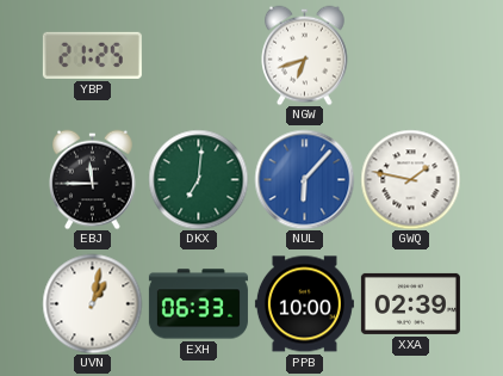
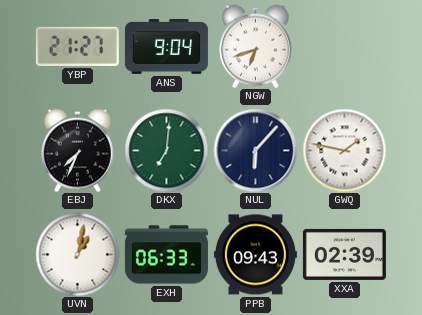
YBP: 21:25 -> 21:27 (77, 46)
ANS: none -> 9:04 (166, 46)
EBJ: 11:45 -> 7:34 (78, 150)
NUL dial: blue -> navy (255, 150)
PPB: 10:00 -> 09:43 (255, 255)
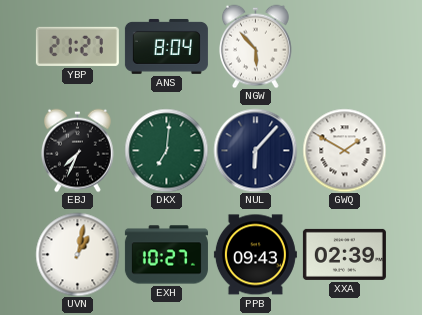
ANS: 9:04 -> 8:04 (166, 46)
NGW: 6:42 -> 5:53 (256, 46)
GWQ: 1:47 -> 1:50 (344, 150)
EXH: 06:33 -> 10:27 (166, 255)
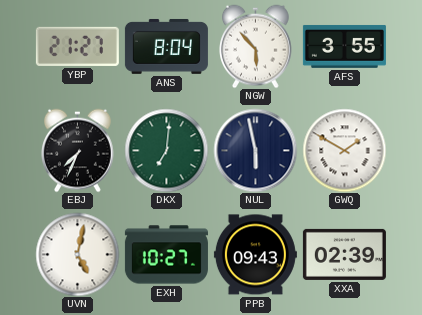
AFS: none -> 3:55 (344, 46)
NUL: 6:07 -> 5:58 (255, 150)
UVN: 1:02 -> 5:02 (77, 254)
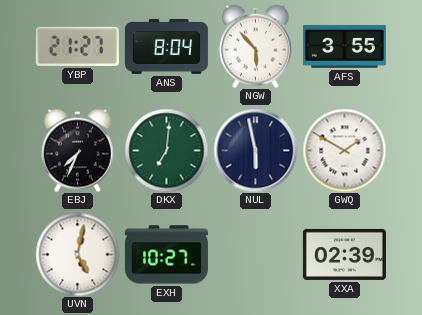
PPB: 09:43 -> none (255, 255)
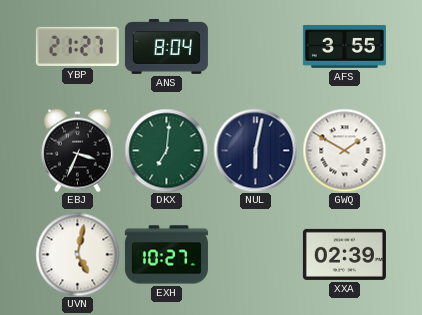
NGW: 5:53 -> none (256, 46)
EBJ: 7:34 -> 3:34 (78, 150)
NUL: 5:58 -> 6:02 (255, 150)
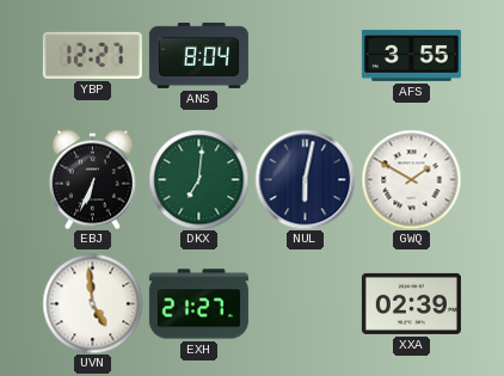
YBP: 21:27 -> 12:27 (92, 55)
EBJ: 3:34 -> 6:34 (93, 179)
UVN: 5:02 -> 4:59 (92, 303)
EXH: 10:27 -> 21:27 (198, 304)
